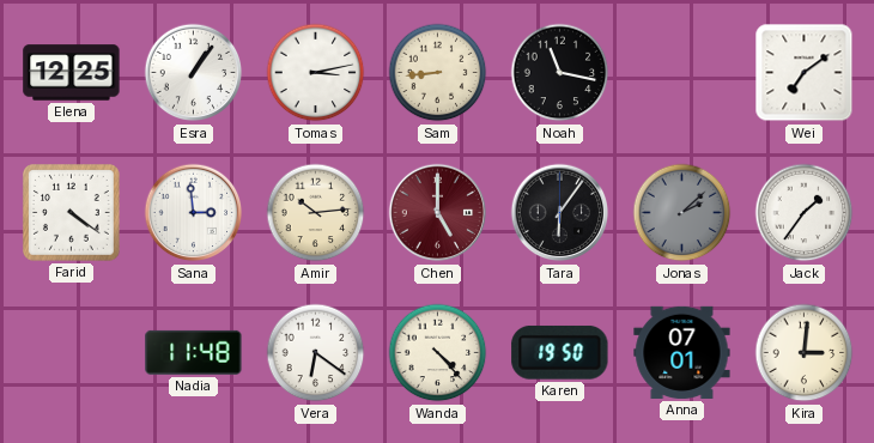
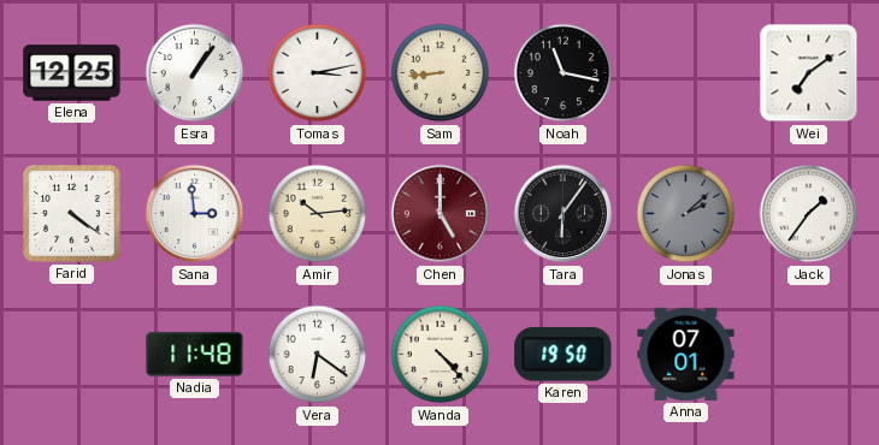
Kira: 3:01 -> none (805, 353)
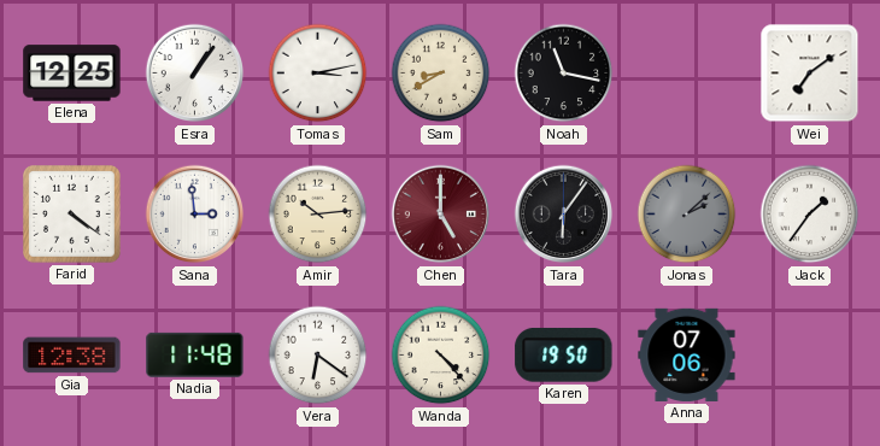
Sam: 8:44 -> 8:40 (441, 74)
Gia: none -> 12:38 (72, 356)
Anna: 07:01 -> 07:06 (687, 354)
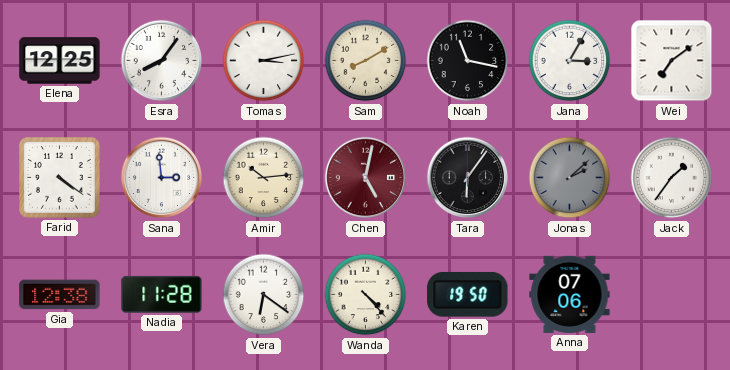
Esra: 1:06 -> 8:06 (162, 61)
Sam: 8:40 -> 8:10 (366, 61)
Jana: none -> 3:05 (570, 61)
Chen: 5:00 -> 5:02 (366, 178)
Nadia: 11:48 -> 11:28 (162, 294)
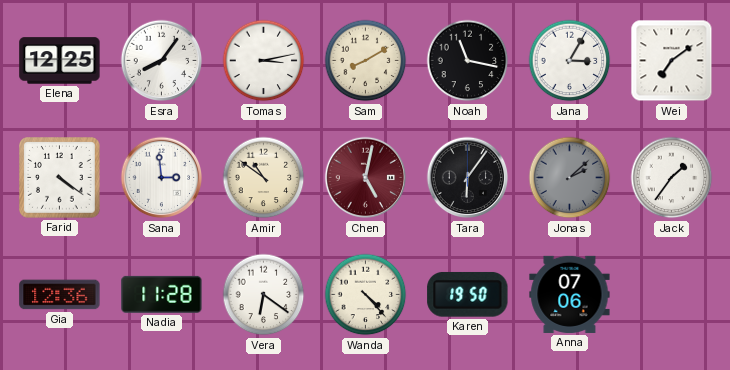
Amir: 10:14 -> 10:51 (264, 178)
Gia: 12:38 -> 12:36 (60, 295)
